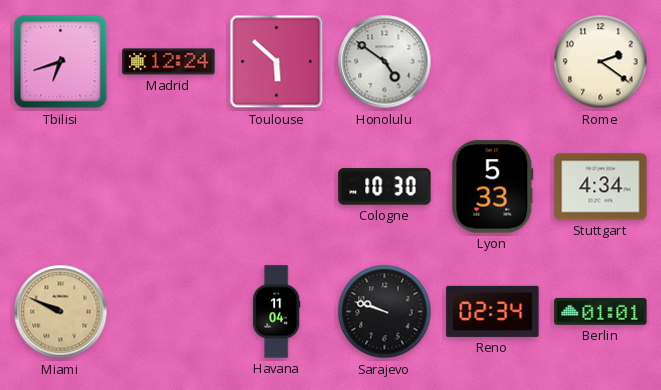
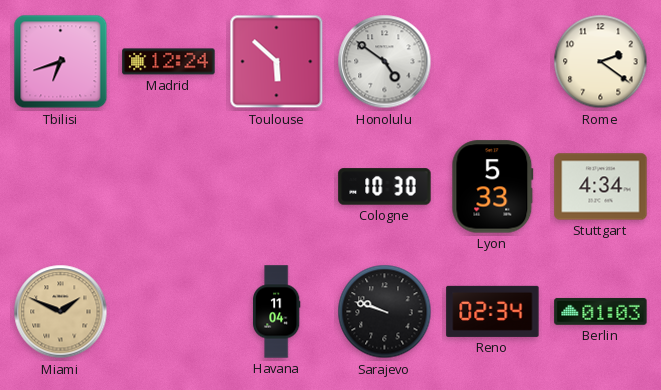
Miami: 9:49 -> 1:49 (61, 312)
Berlin: 01:01 -> 01:03 (601, 312)
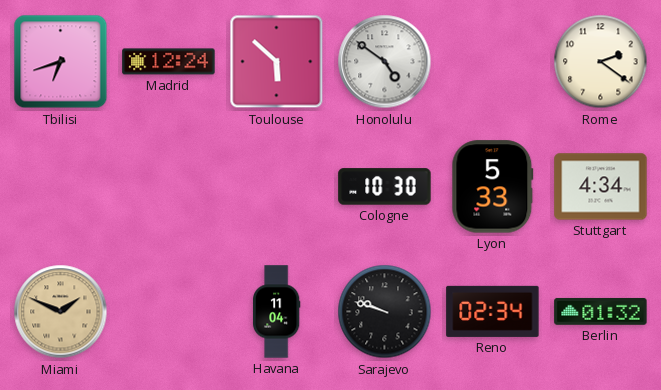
Berlin: 01:03 -> 01:32 (601, 312)
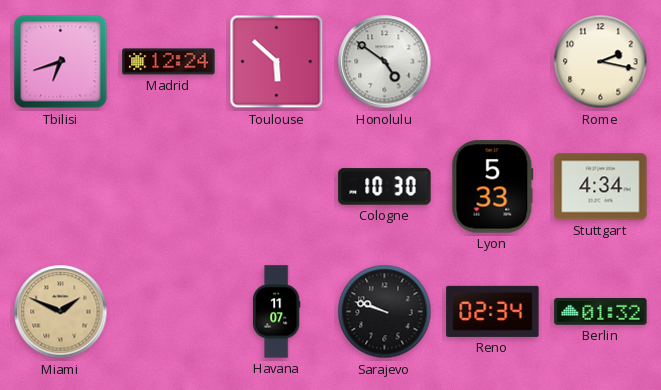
Rome: 2:21 -> 2:17 (601, 62)
Havana: 11:04 -> 11:07 (276, 312)
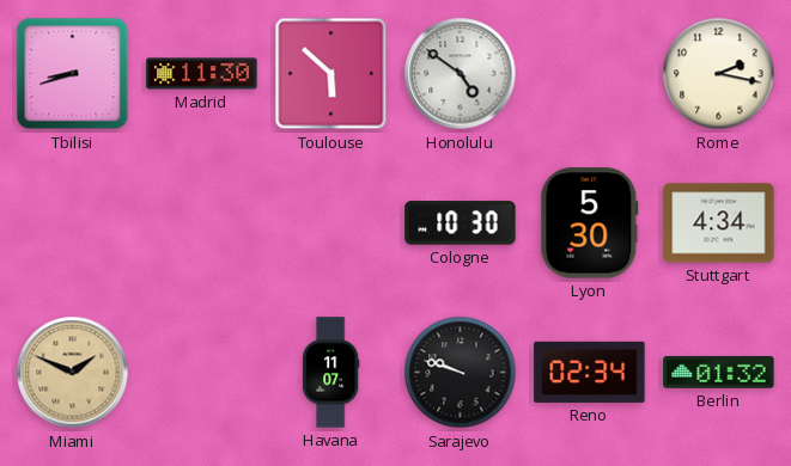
Tbilisi: 6:42 -> 8:42 (73, 74)
Madrid: 12:24 -> 11:30 (202, 74)
Lyon: 5:33 -> 5:30 (590, 223)
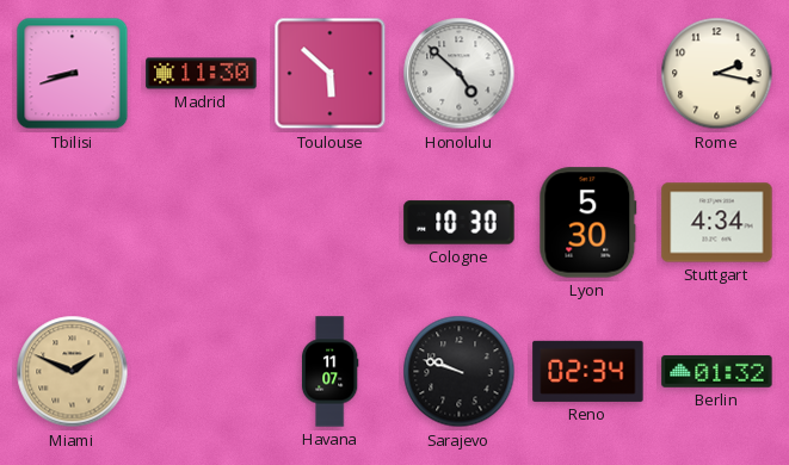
Honolulu: 4:51 -> 4:52 (460, 74)
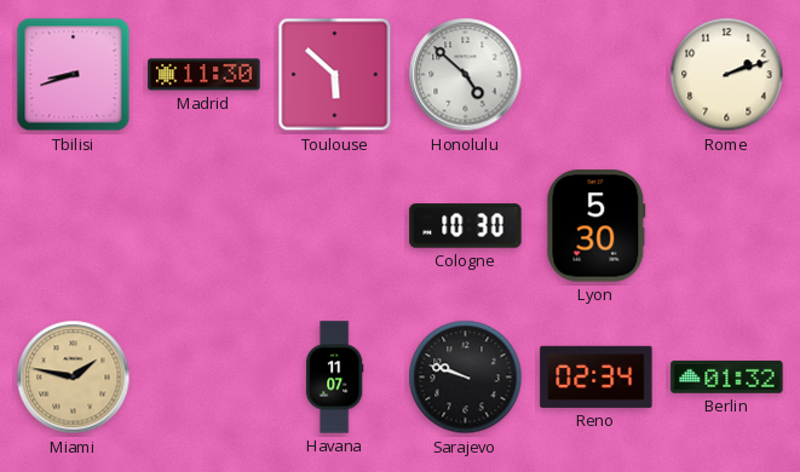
Rome: 2:17 -> 2:12 (727, 75)
Stuttgart: 4:34 -> none (717, 223)
Miami: 1:49 -> 1:47 (74, 378)
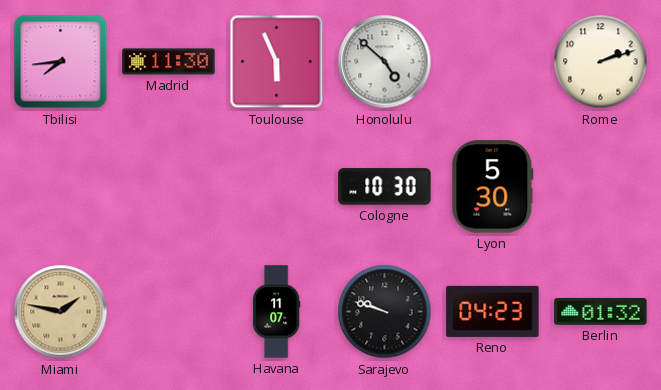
Tbilisi: 8:42 -> 7:44 (61, 62)
Toulouse: 5:52 -> 5:56 (277, 62)
Reno: 02:34 -> 04:23 (493, 311)
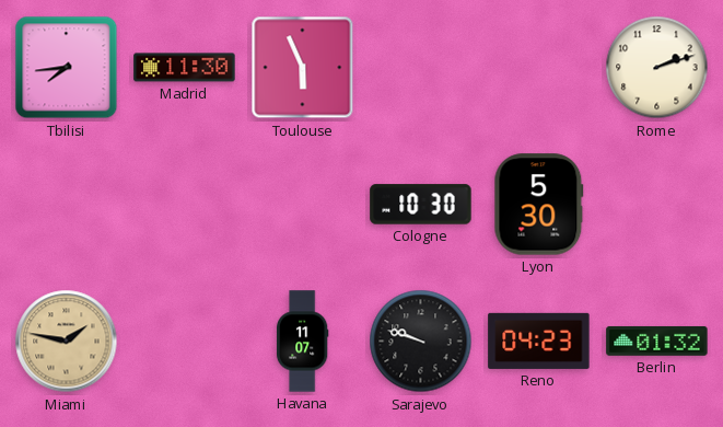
Honolulu: 4:52 -> none (385, 62)
